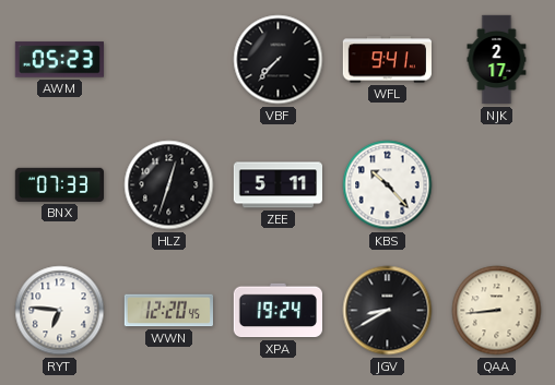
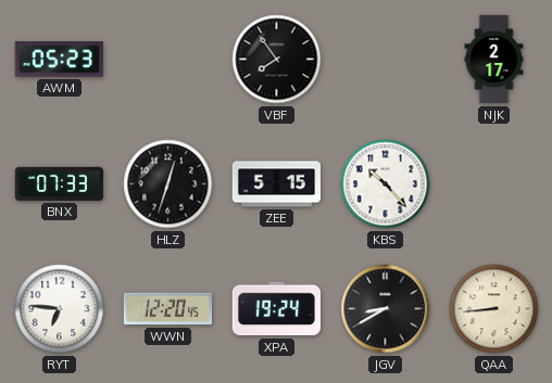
VBF: 7:37 -> 7:54 (277, 60)
WFL: 9:41 -> none (387, 60)
ZEE: 5:11 -> 5:15 (276, 184)
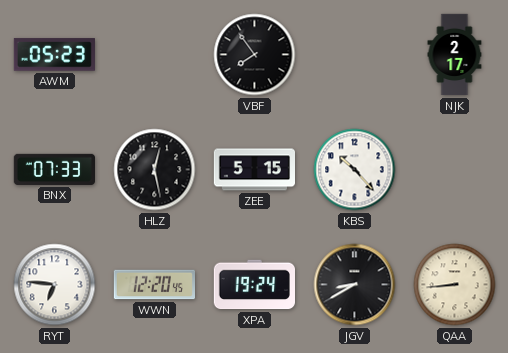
HLZ: 12:33 -> 12:28 (155, 170)
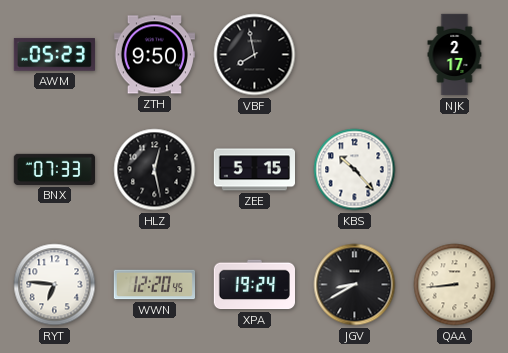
ZTH: none -> 9:50 (154, 55)
VBF: 7:54 -> 7:58 (255, 55)
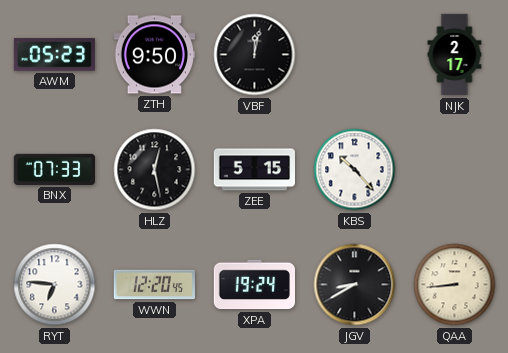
VBF: 7:58 -> 12:02 (255, 55)
